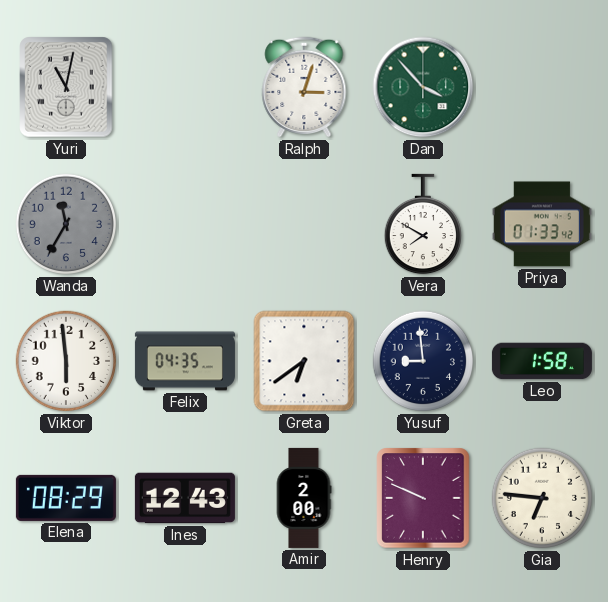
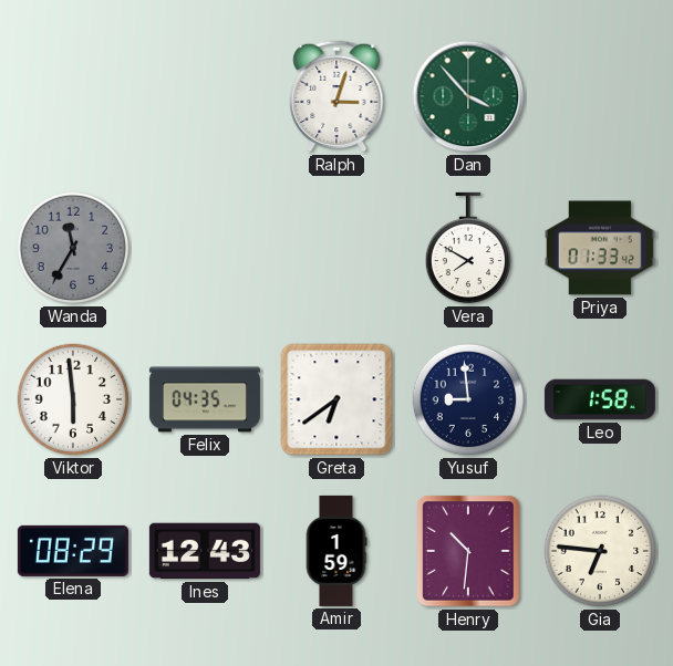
Yuri: 11:02 -> none (66, 87)
Amir: 2:00 -> 1:59 (336, 551)
Henry: 9:49 -> 10:31 (468, 551)
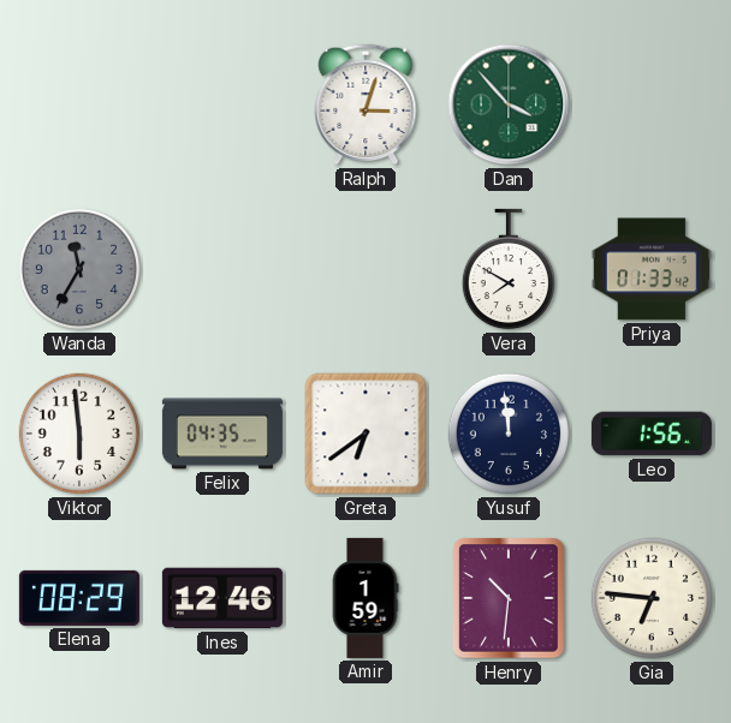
Yusuf: 8:59 -> 11:59 (509, 434)
Leo: 1:58 -> 1:56 (652, 434)
Ines: 12:43 -> 12:46 (222, 598)
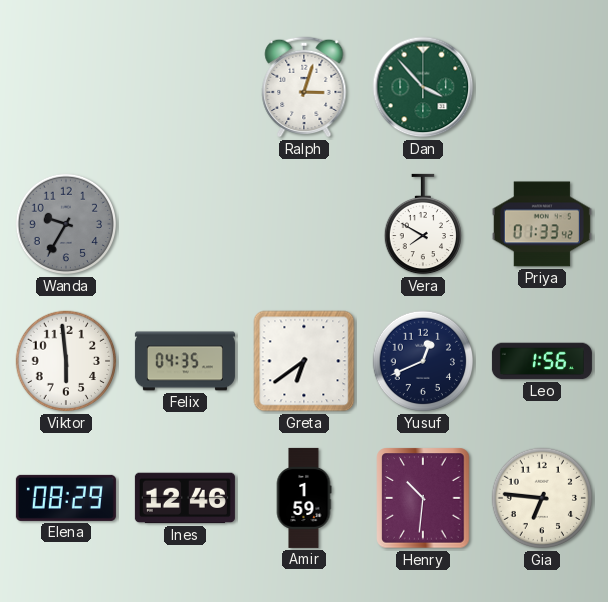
Wanda: 11:35 -> 9:35 (66, 224)
Yusuf: 11:59 -> 12:41 (423, 361)
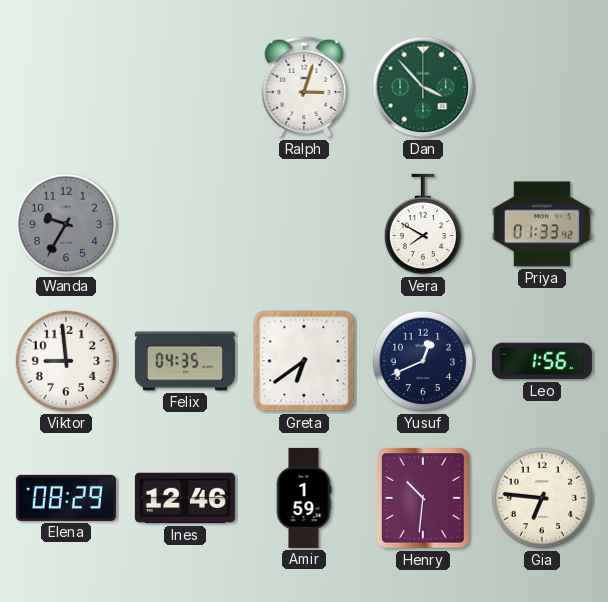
Viktor: 5:59 -> 8:59 (66, 361)
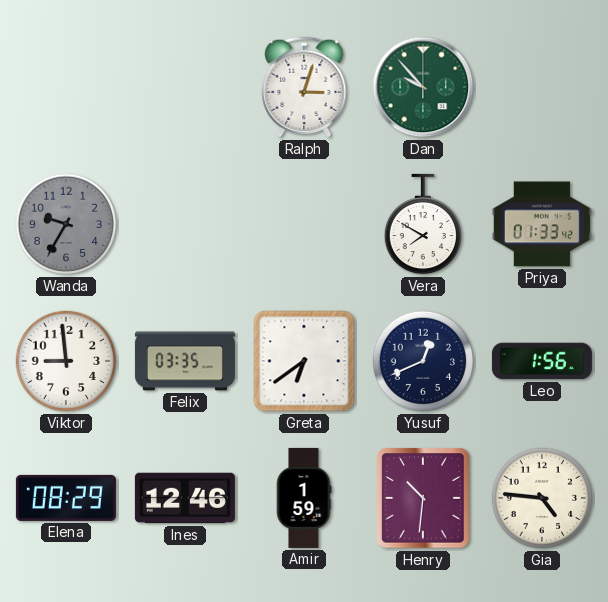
Dan: 3:53 -> 9:53 (423, 87)
Felix: 04:35 -> 03:35 (185, 361)
Gia: 6:46 -> 4:46 (542, 498)
